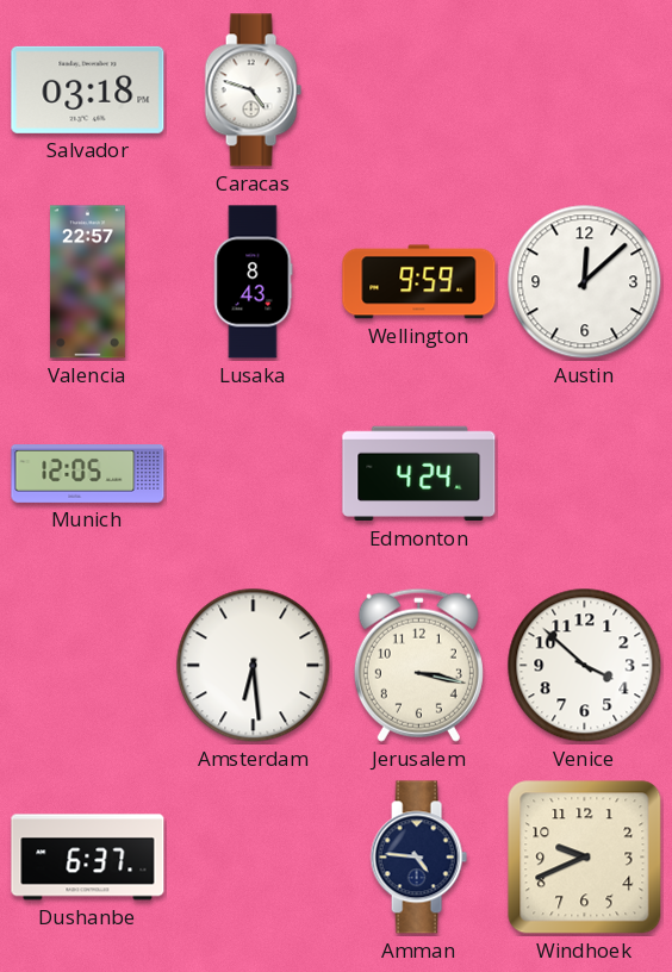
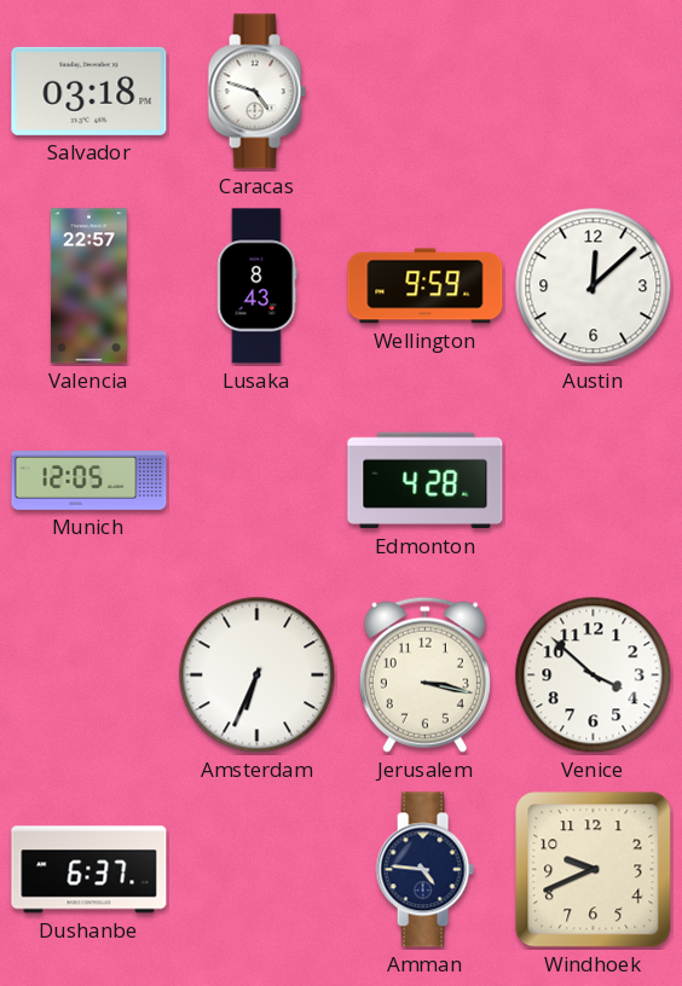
Edmonton: 4:24 -> 4:28 (426, 481)
Amsterdam: 6:29 -> 6:34 (258, 675)
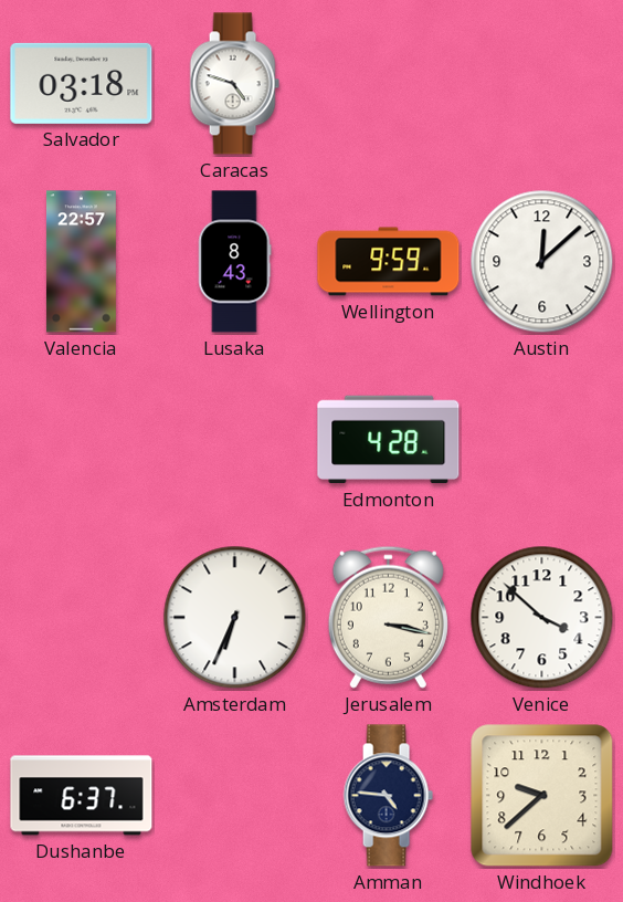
Munich: 12:05 -> none (89, 481)
Windhoek: 9:41 -> 9:38 (542, 796)
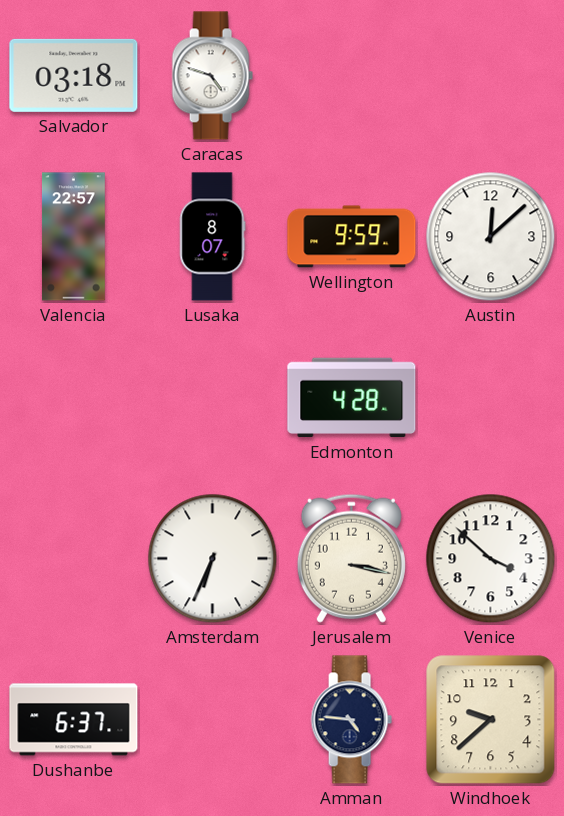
Lusaka: 8:43 -> 8:07 (213, 237)
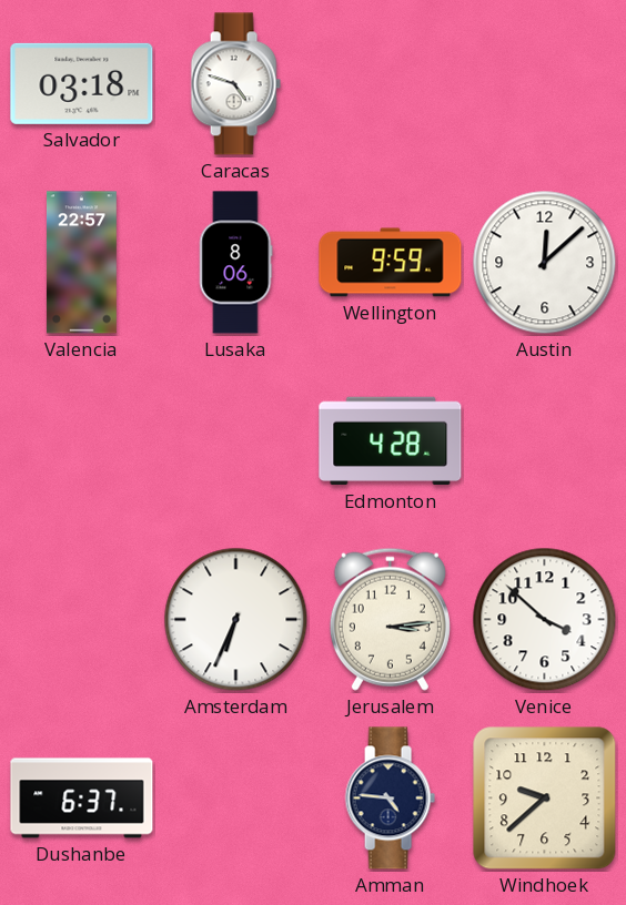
Lusaka: 8:07 -> 8:06 (236, 263)
Jerusalem: 3:17 -> 3:14 (390, 619)
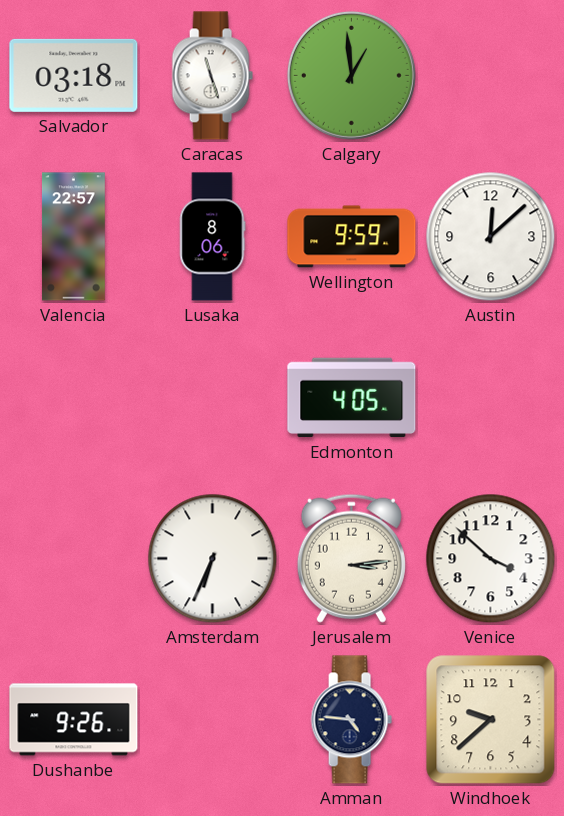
Caracas: 4:48 -> 11:27 (212, 76)
Calgary: none -> 12:59 (351, 75)
Edmonton: 4:28 -> 4:05 (352, 398)
Dushanbe: 6:37 -> 9:26 (74, 720)
